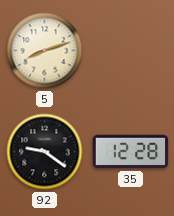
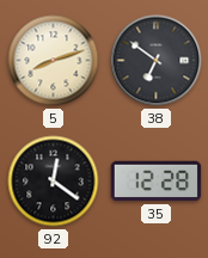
38: none -> 6:51 (157, 61)
92: 9:21 -> 12:21 (54, 182)
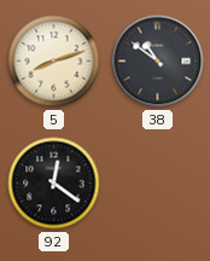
38: 6:51 -> 10:51 (158, 62)
35: 12:28 -> none (157, 182)
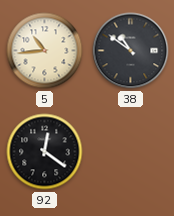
5: 8:12 -> 10:44 (45, 51)
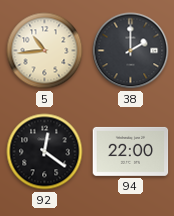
38: 10:51 -> 2:00 (131, 51)
94: none -> 22:00 (131, 151)
